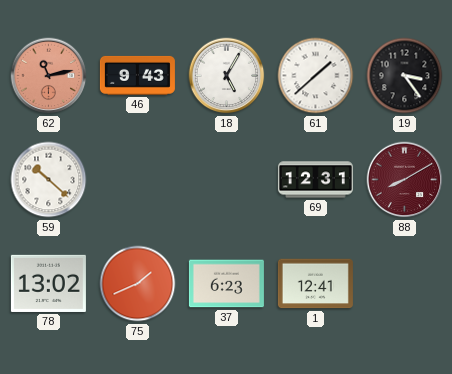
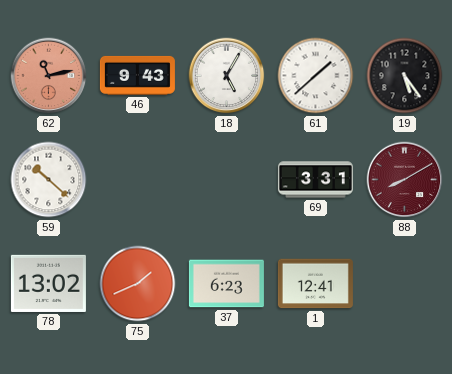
19: 3:24 -> 5:24 (405, 76)
69: 12:31 -> 3:31 (315, 180)
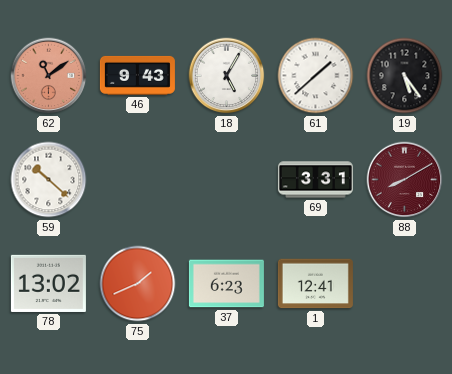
62: 11:13 -> 11:09 (49, 76)
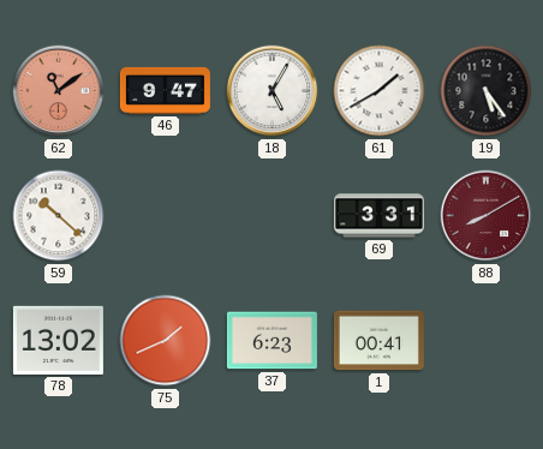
46: 9:43 -> 9:47 (165, 90)
61: 1:38 -> 1:40 (380, 91)
1: 12:41 -> 00:41 (378, 341)
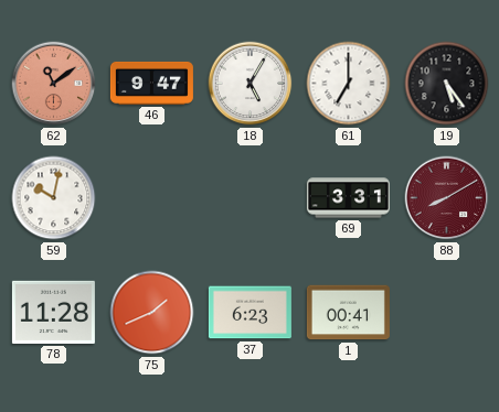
61: 1:40 -> 7:00 (349, 84)
59: 10:22 -> 10:02 (54, 198)
78: 13:02 -> 11:28 (53, 312)
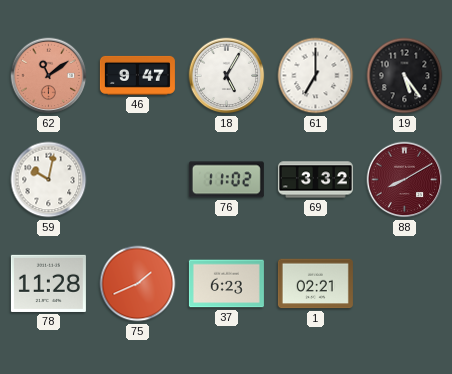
76: none -> 11:02 (226, 180)
69: 3:31 -> 3:32 (315, 180)
1: 00:41 -> 02:21 (315, 284)
